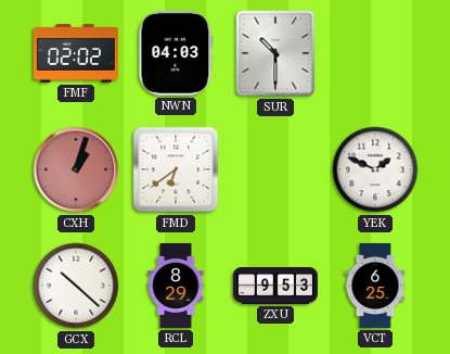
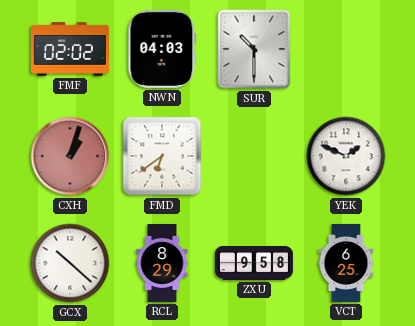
ZXU: 9:53 -> 9:58 (254, 264)
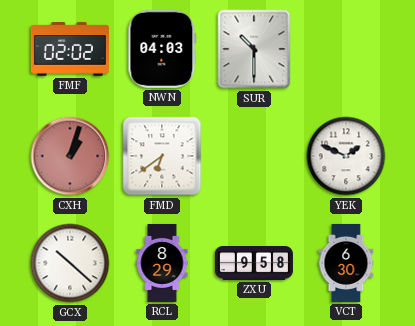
VCT: 6:25 -> 6:30 (346, 263)
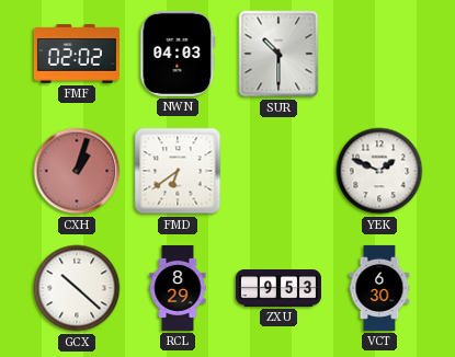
ZXU: 9:58 -> 9:53 (278, 289)
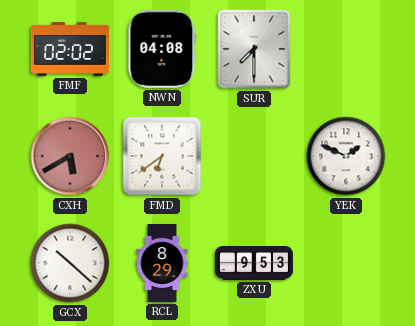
NWN: 04:03 -> 04:08 (162, 49)
SUR: 10:30 -> 7:30 (254, 49)
CXH: 1:03 -> 5:40 (70, 156)
VCT: 6:30 -> none (379, 288)
